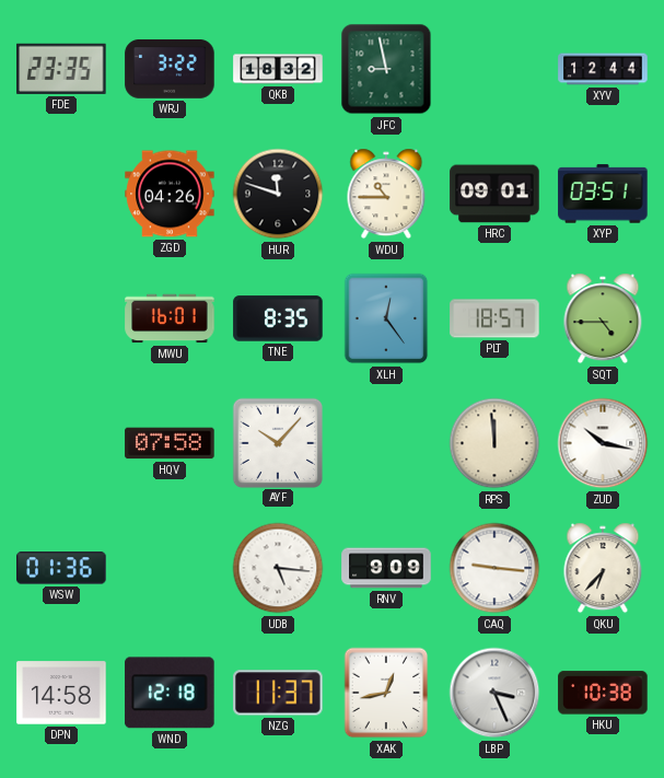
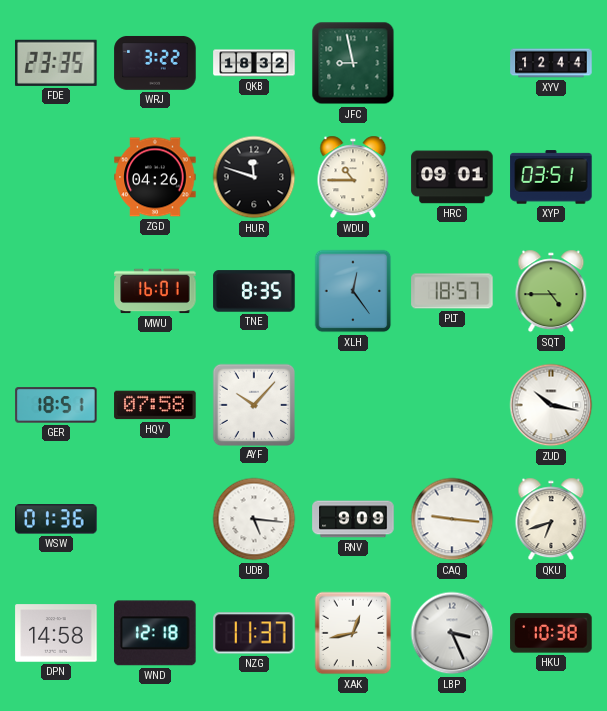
GER: none -> 18:51 (56, 405)
RPS: 11:59 -> none (494, 443)
QKU: 6:37 -> 6:42 (551, 519)
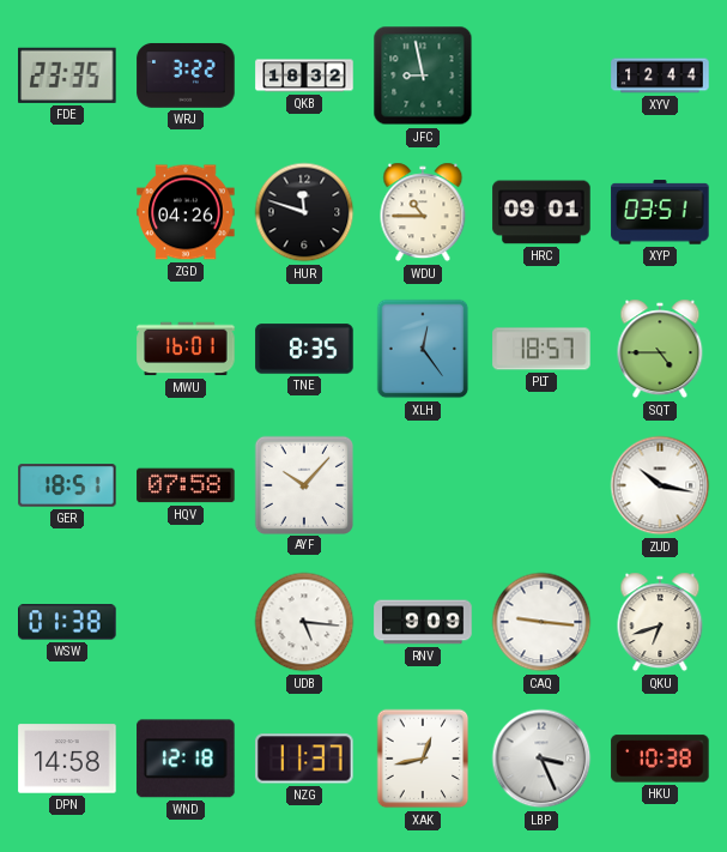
WSW: 01:36 -> 01:38 (67, 622)
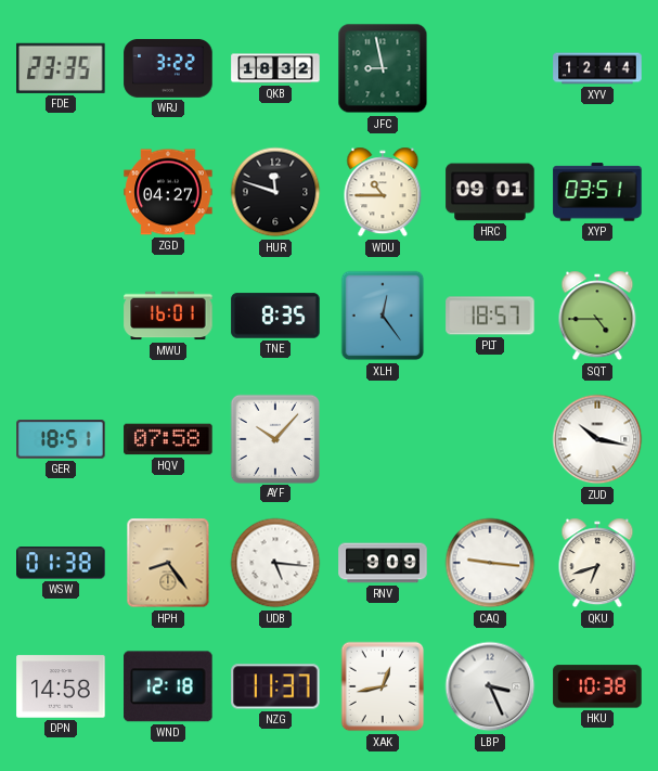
ZGD: 04:26 -> 04:27 (168, 192)
HPH: none -> 8:24 (168, 563)
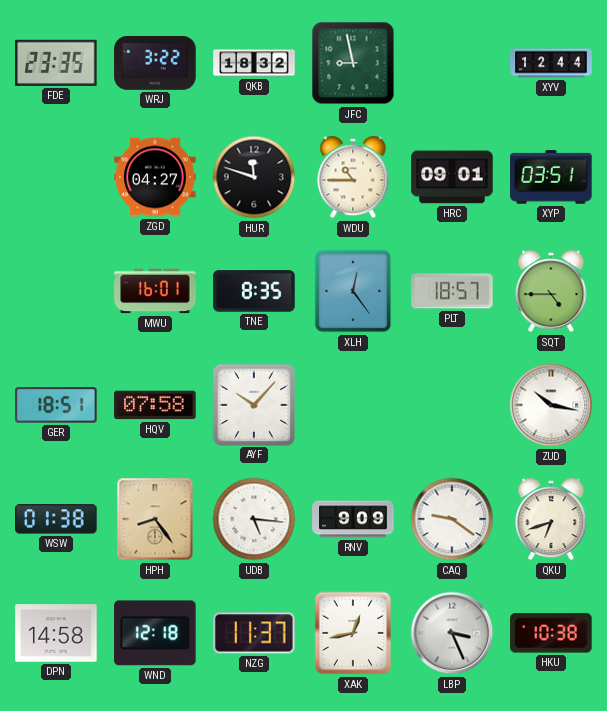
CAQ: 9:16 -> 9:21 (452, 519)
